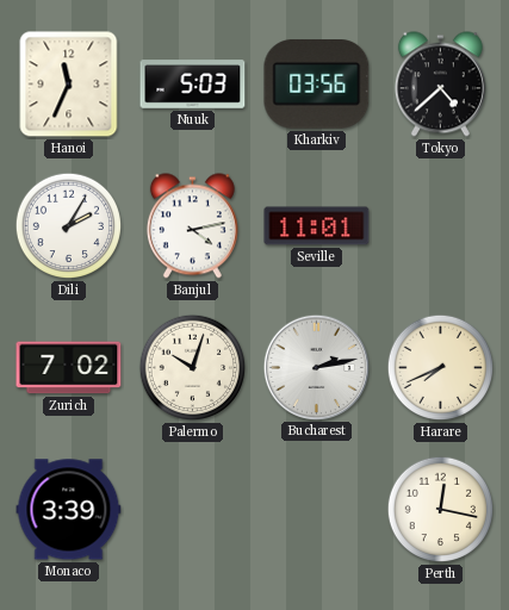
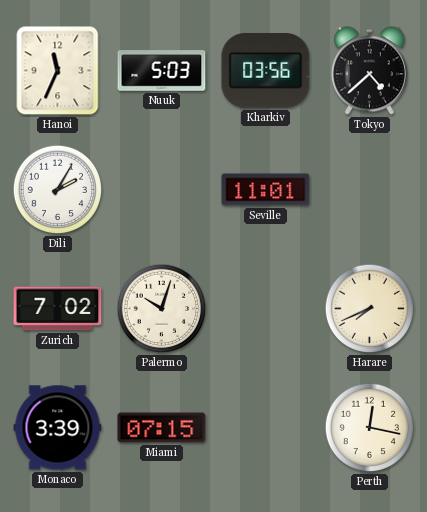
Banjul: 4:13 -> none (192, 226)
Bucharest: 2:13 -> none (316, 367)
Miami: none -> 07:15 (162, 428)
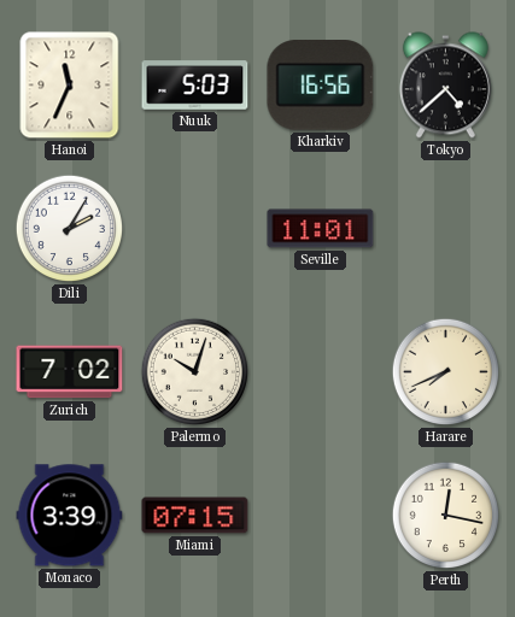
Kharkiv: 03:56 -> 16:56 (321, 86)
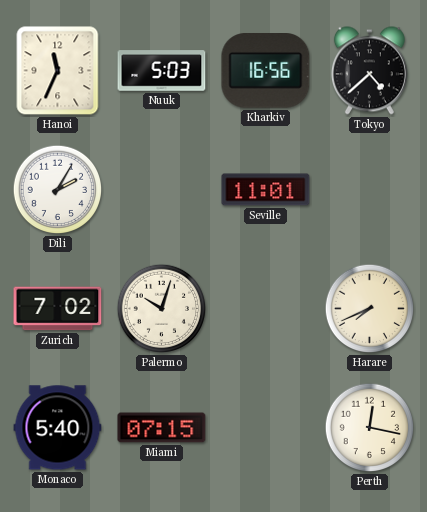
Monaco: 3:39 -> 5:40 (58, 428)
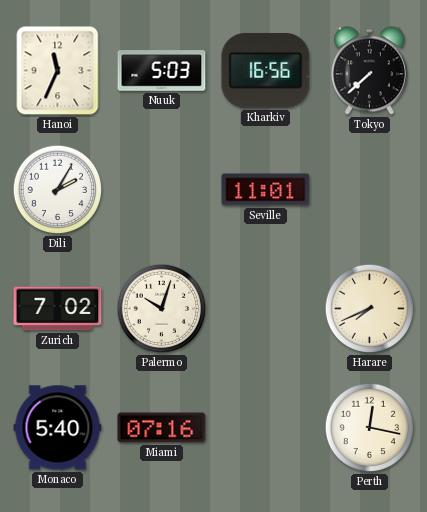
Tokyo: 4:38 -> 7:38 (369, 71)
Miami: 07:15 -> 07:16 (162, 428)
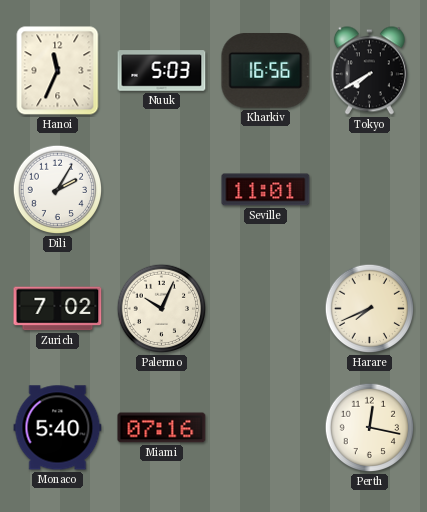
Tokyo: 7:38 -> 7:40 (369, 71)
Palermo: 10:03 -> 10:04 (162, 309)
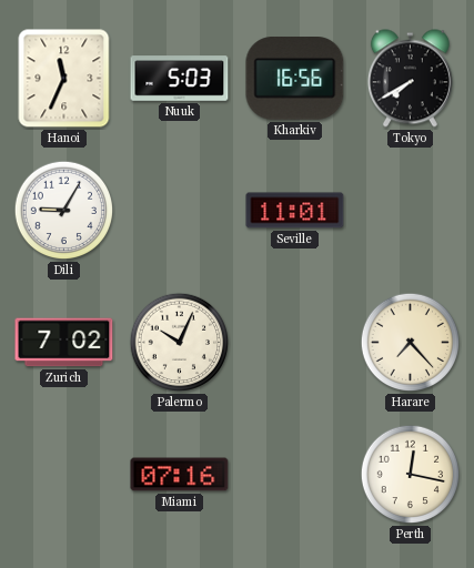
Dili: 2:05 -> 9:05 (64, 211)
Harare: 7:41 -> 7:23 (411, 343)
Monaco: 5:40 -> none (58, 428)
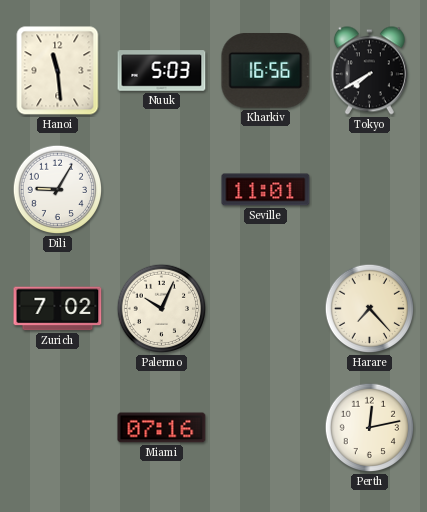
Hanoi: 11:34 -> 11:29 (58, 71)
Perth: 12:17 -> 12:13 (370, 428)
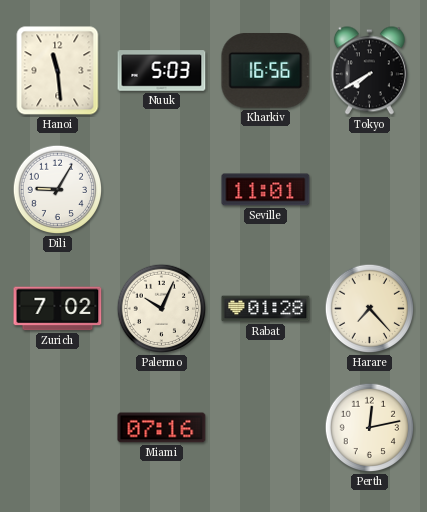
Rabat: none -> 01:28 (266, 309)
